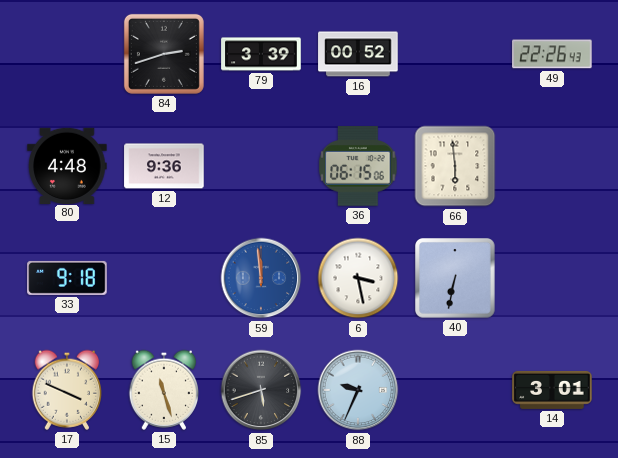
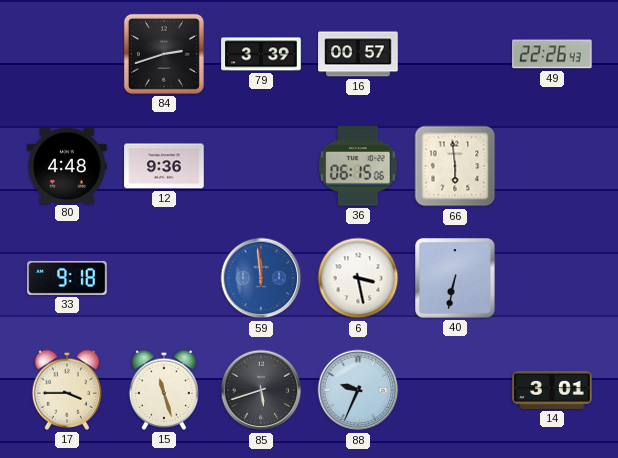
16: 00:52 -> 00:57 (358, 54)
17: 3:49 -> 3:45 (67, 390)
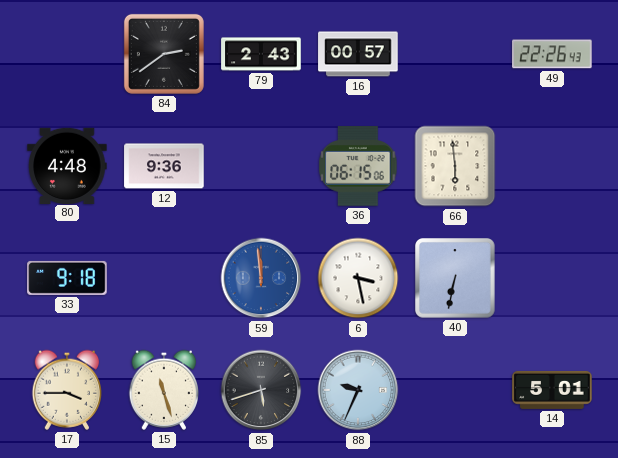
84: 2:42 -> 2:39 (164, 54)
79: 3:39 -> 2:43 (261, 54)
14: 3:01 -> 5:01 (552, 390)
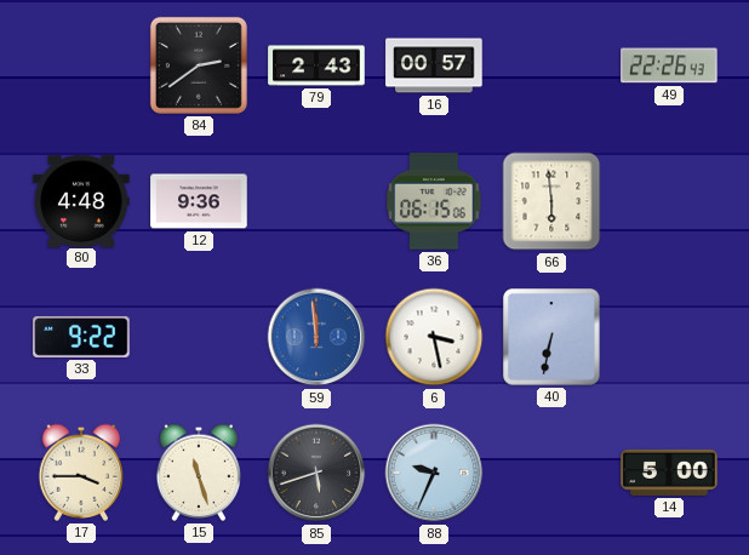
33: 9:18 -> 9:22 (81, 337)
14: 5:01 -> 5:00 (669, 473)
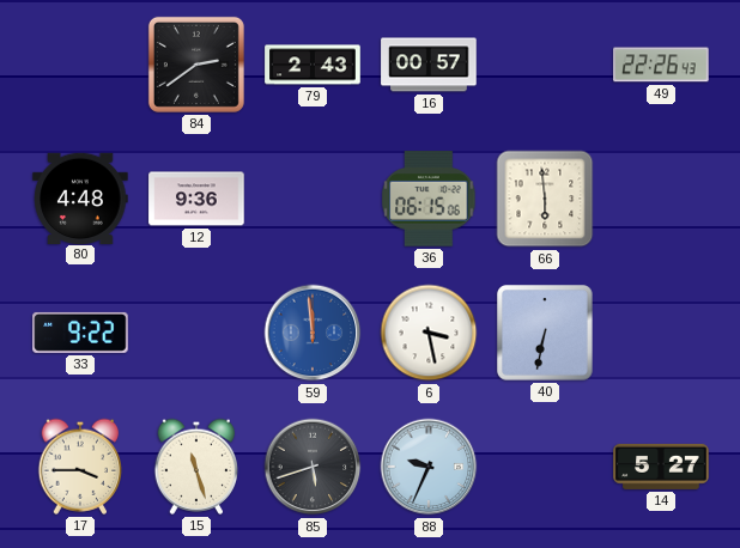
14: 5:00 -> 5:27 (661, 467)
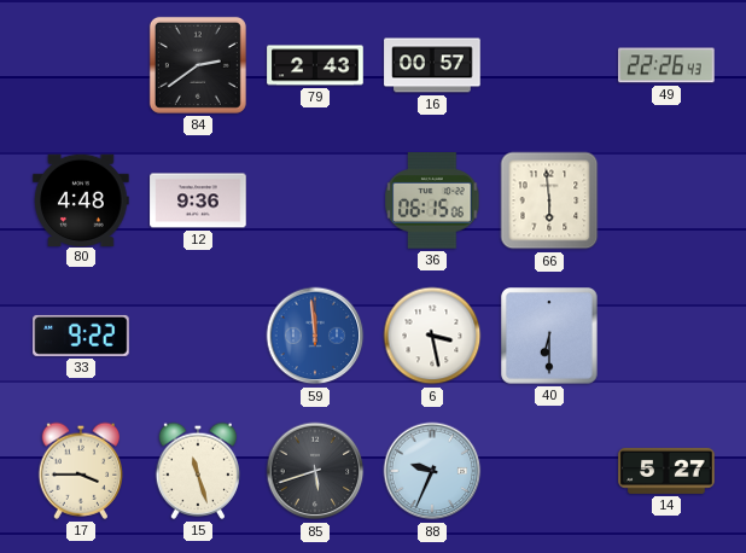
40: 6:32 -> 6:30 (550, 337)
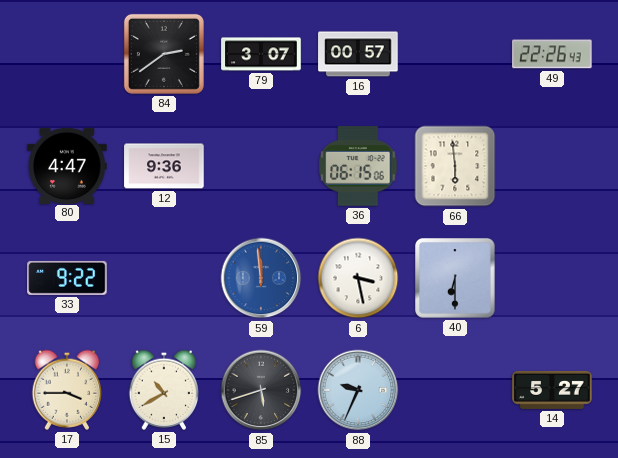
79: 2:43 -> 3:07 (261, 54)
80: 4:48 -> 4:47 (67, 165)
15: 11:27 -> 10:40 (164, 390)
